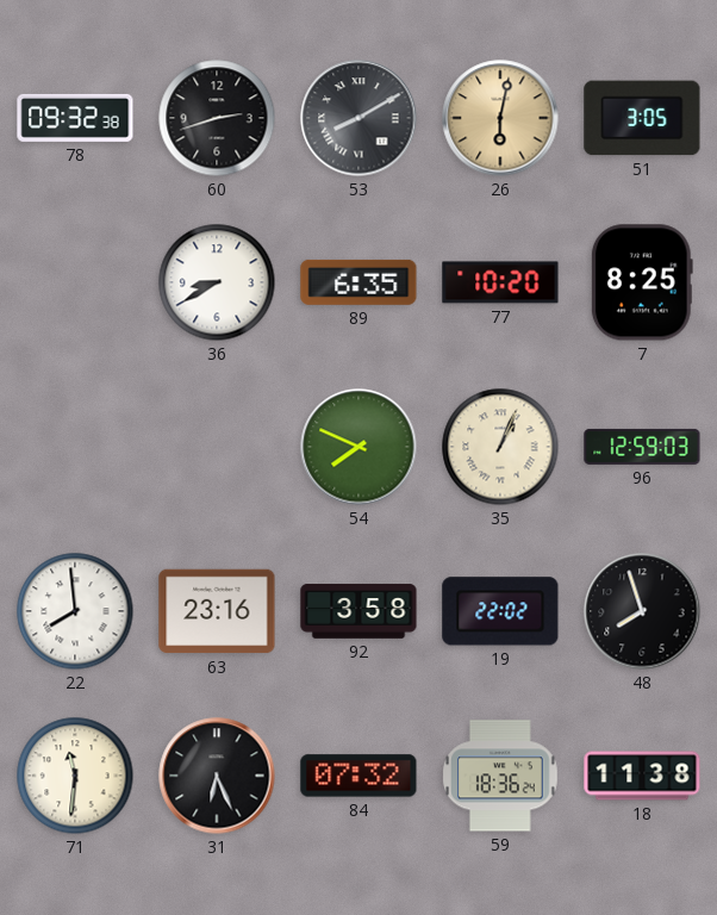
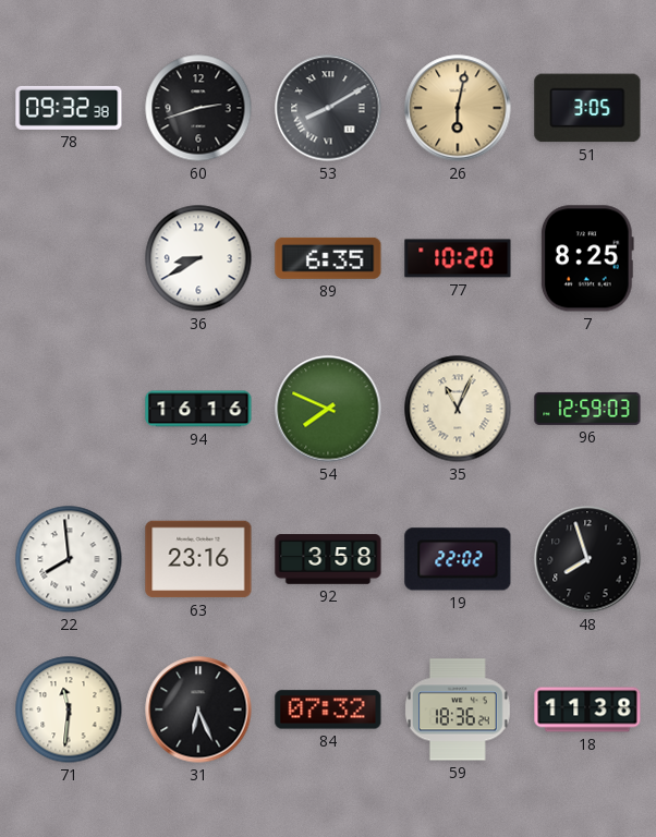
94: none -> 16:16 (198, 409)
35: 1:04 -> 11:04 (458, 409)
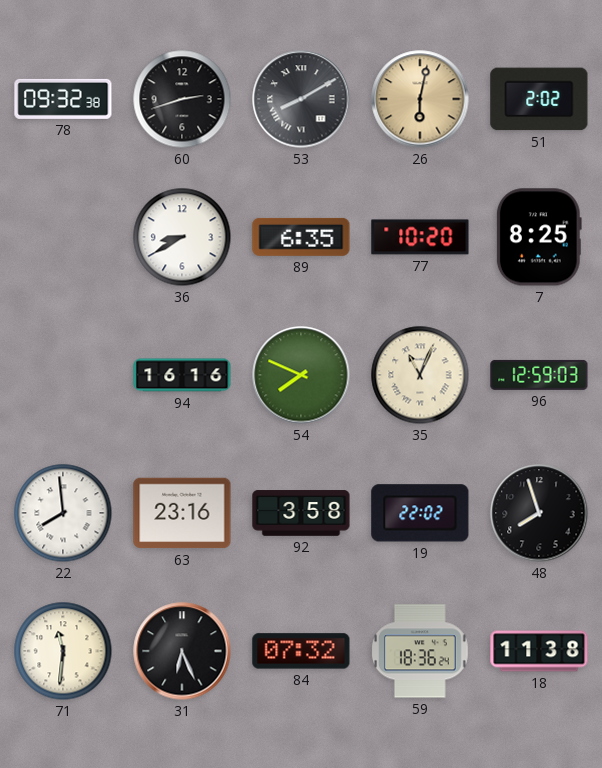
51: 3:05 -> 2:02 (539, 99)
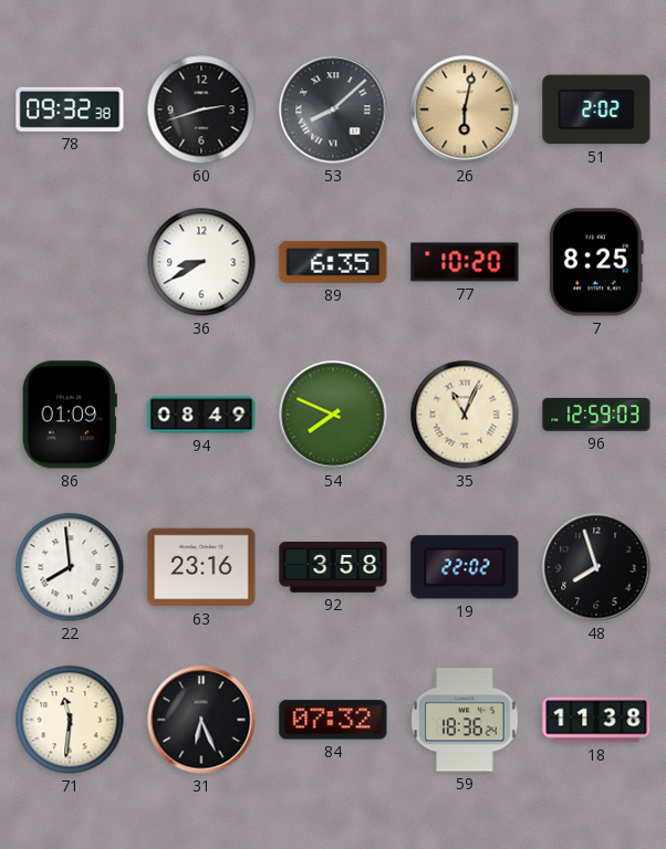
53: 8:10 -> 8:08 (333, 109)
86: none -> 01:09 (70, 415)
94: 16:16 -> 08:49 (201, 415)
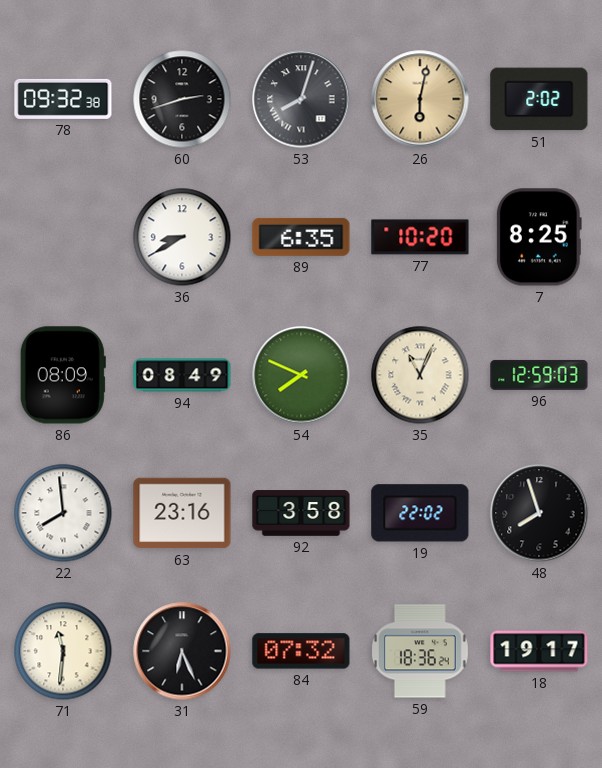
53: 8:08 -> 8:03 (301, 99)
86: 01:09 -> 08:09 (63, 375)
18: 11:38 -> 19:17 (539, 651)
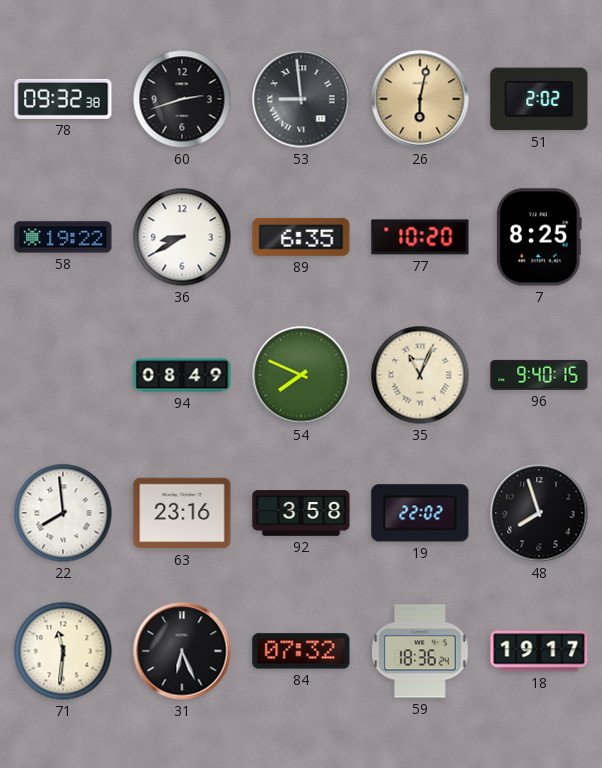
53: 8:03 -> 8:59 (301, 99)
58: none -> 19:22 (63, 237)
86: 08:09 -> none (63, 375)
96: 12:59 -> 9:40 (539, 375)
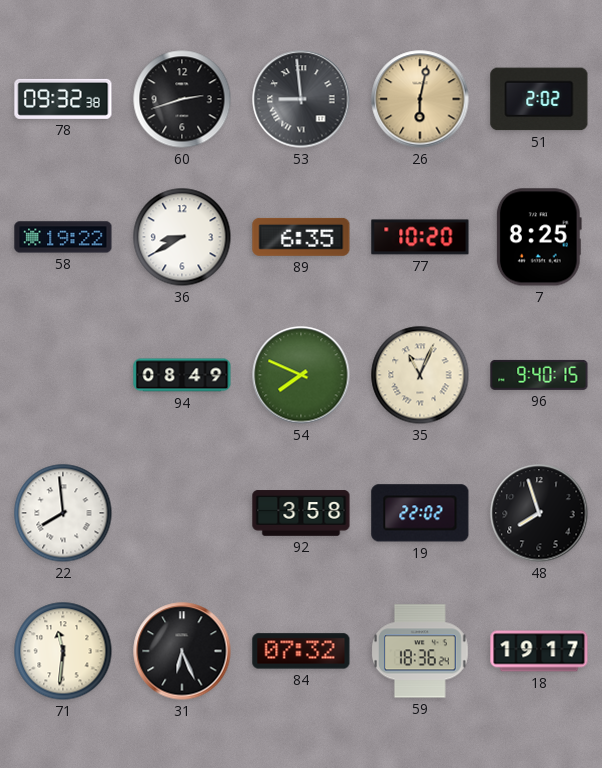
63: 23:16 -> none (182, 513)
